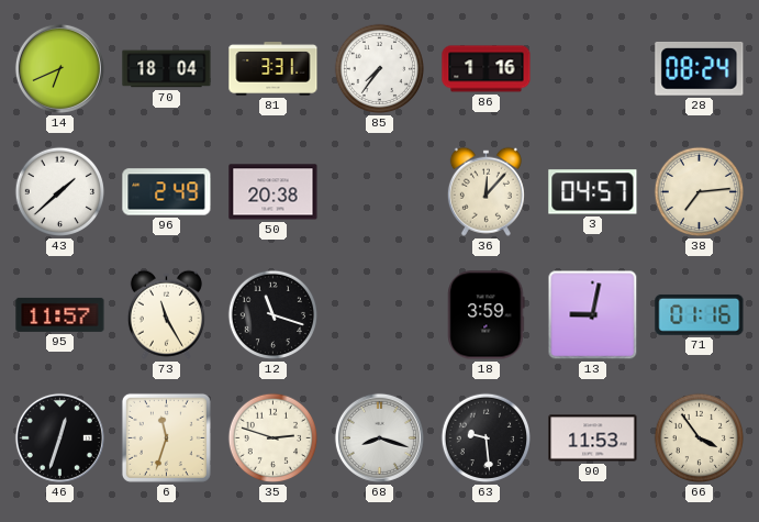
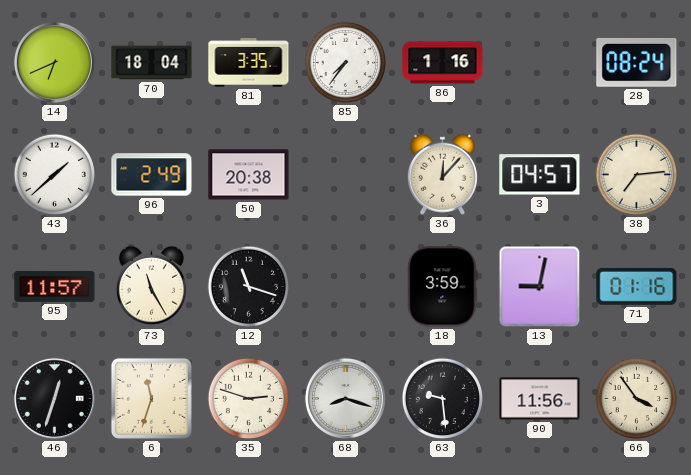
81: 3:31 -> 3:35 (249, 63)
90: 11:53 -> 11:56 (540, 399)
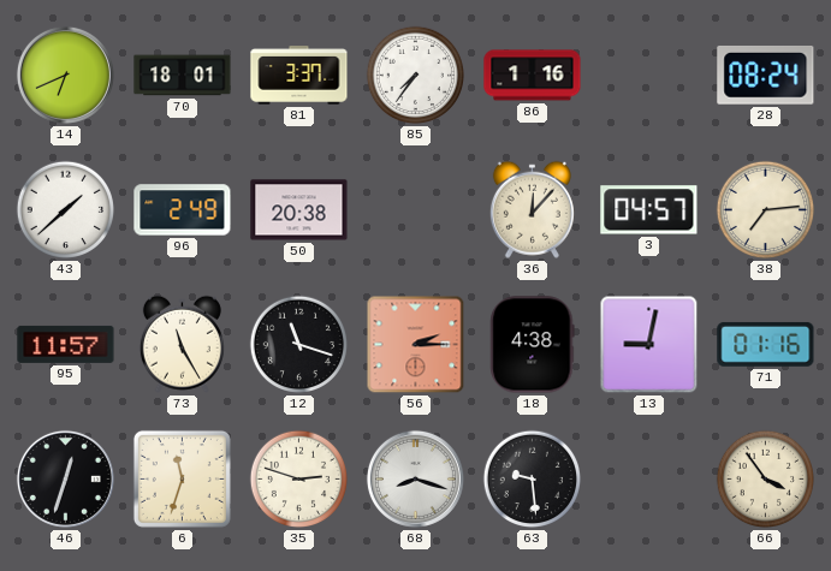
70: 18:04 -> 18:01 (183, 76)
81: 3:35 -> 3:37 (299, 76)
56: none -> 2:15 (416, 345)
18: 3:59 -> 4:38 (533, 345)
90: 11:56 -> none (540, 399)
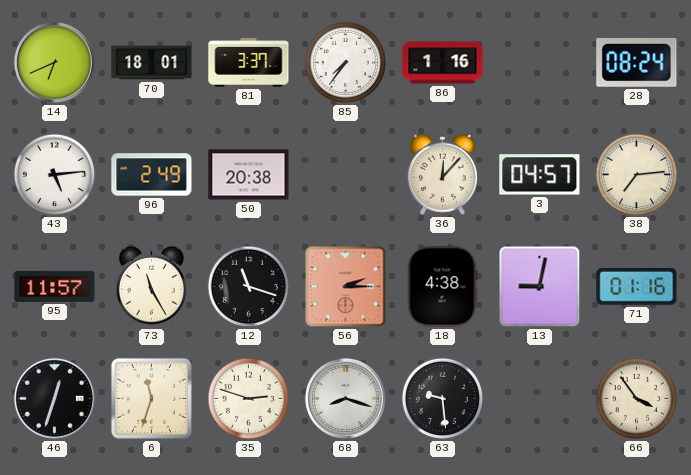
43: 1:38 -> 5:14 (55, 175)
